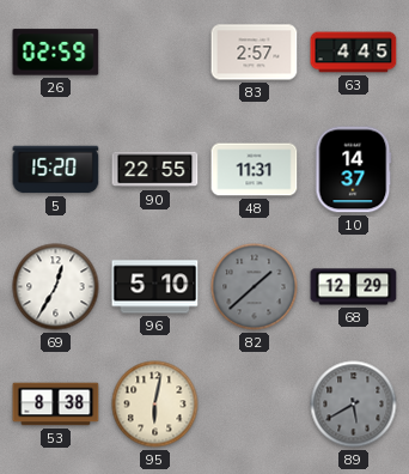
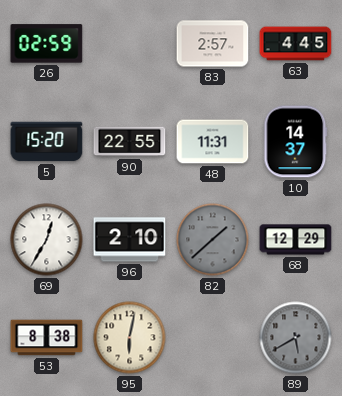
96: 5:10 -> 2:10 (130, 240)
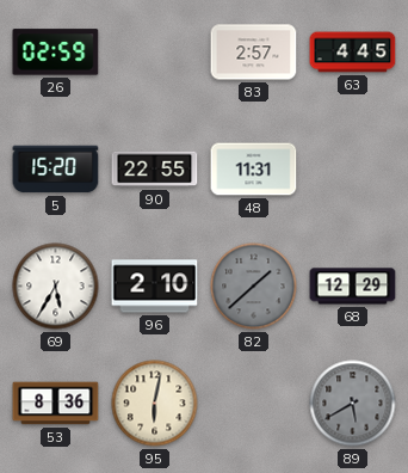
10: 14:37 -> none (296, 142)
69: 12:35 -> 5:35 (56, 287)
53: 8:38 -> 8:36 (56, 404)
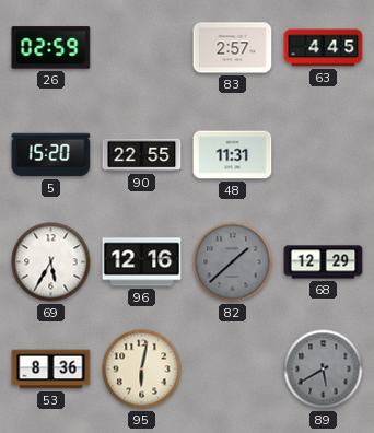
96: 2:10 -> 12:16 (142, 262)
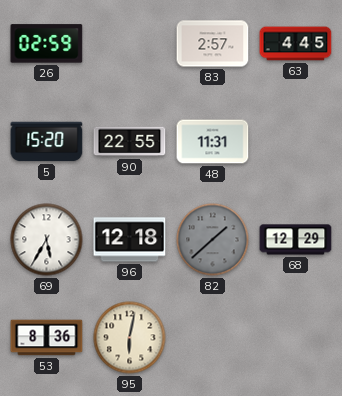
96: 12:16 -> 12:18 (130, 240)
89: 5:40 -> none (324, 370)
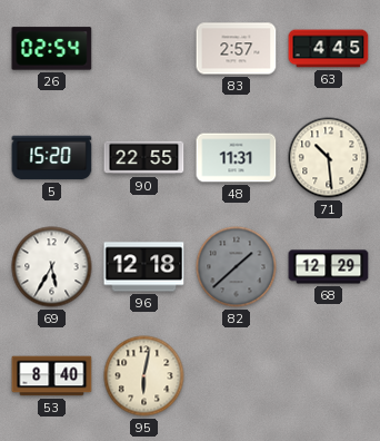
26: 02:59 -> 02:54 (52, 49)
71: none -> 10:29 (329, 158)
53: 8:36 -> 8:40 (52, 376)
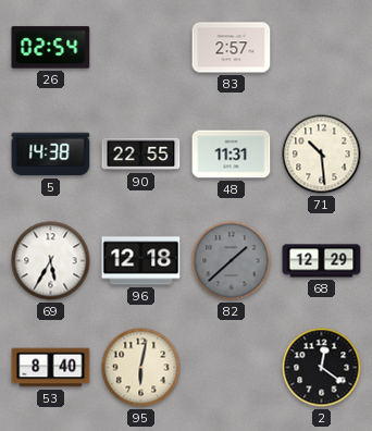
63: 4:45 -> none (329, 49)
5: 15:20 -> 14:38 (51, 155)
2: none -> 12:21 (322, 368)
